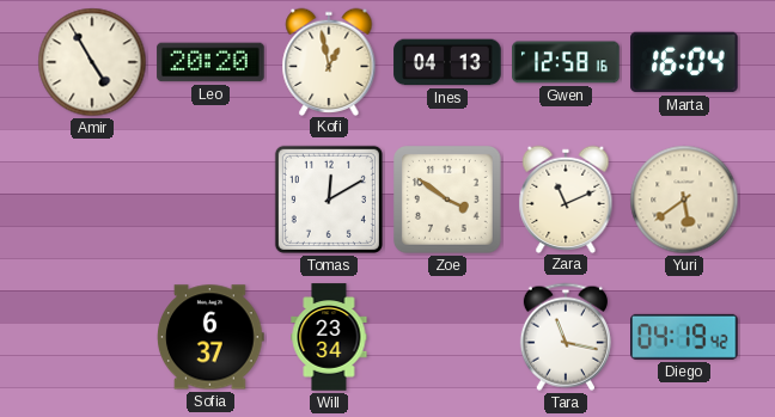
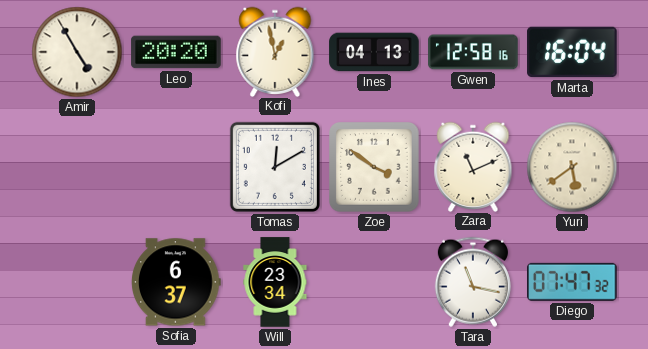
Diego: 04:19 -> 07:47 (573, 282)
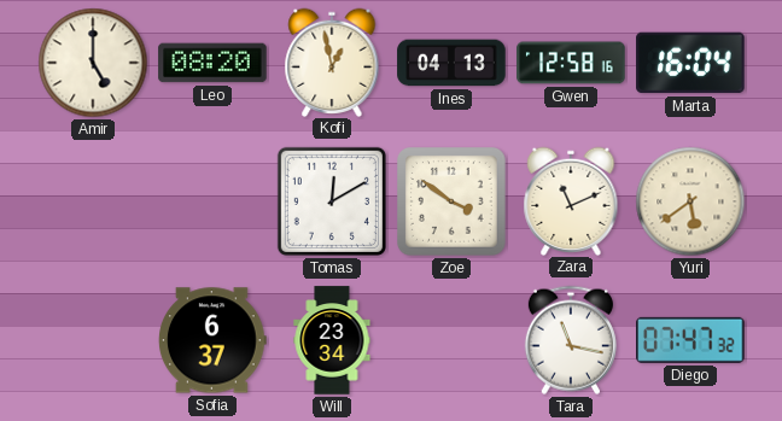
Amir: 4:55 -> 5:00 (93, 63)
Leo: 20:20 -> 08:20 (212, 63)
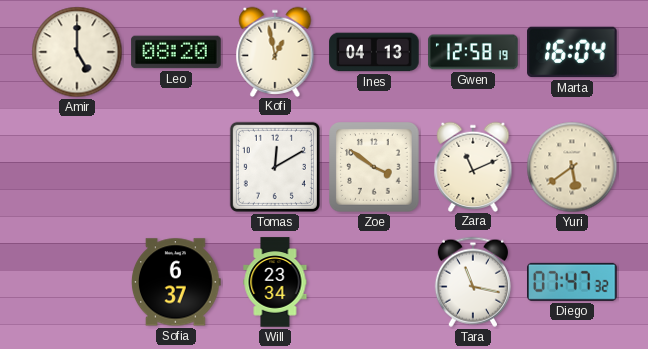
Gwen: 12:58:16 -> 12:58:19 (473, 52)
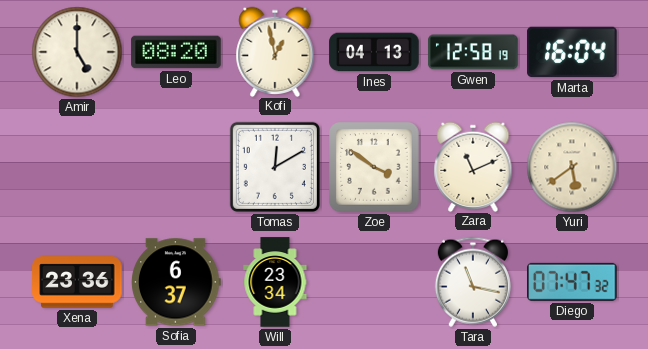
Xena: none -> 23:36 (77, 282)
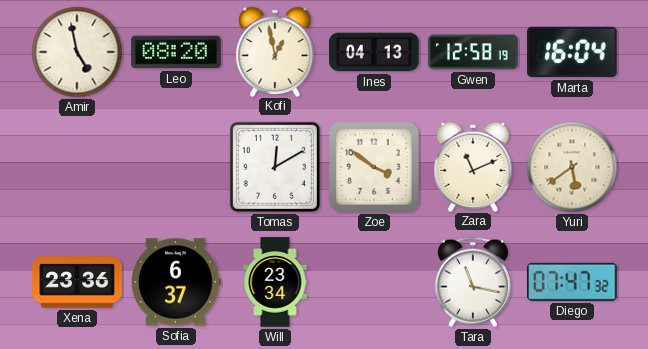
Amir: 5:00 -> 4:58 (77, 52)
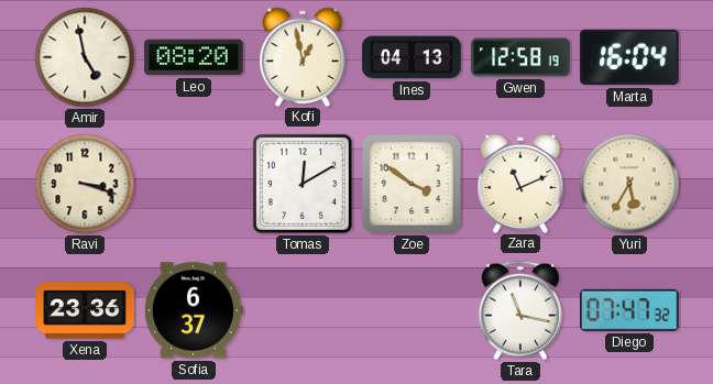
Ravi: none -> 3:18 (85, 184)
Yuri: 5:39 -> 5:35 (629, 184)
Will: 23:34 -> none (275, 282)
